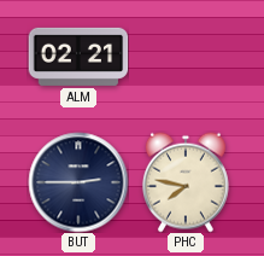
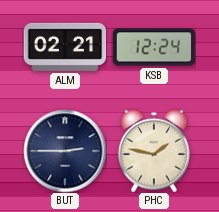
KSB: none -> 12:24 (154, 47)
PHC: 7:47 -> 1:47 (154, 151)
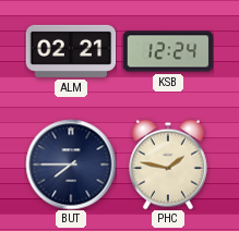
BUT: 2:45 -> 7:45 (71, 165)
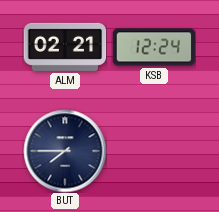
PHC: 1:47 -> none (168, 165)
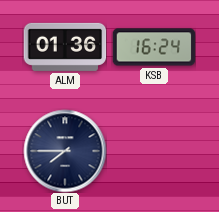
ALM: 02:21 -> 01:36 (65, 47)
KSB: 12:24 -> 16:24 (154, 47)
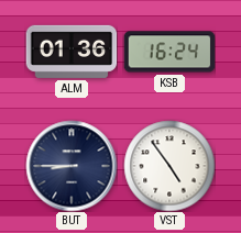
BUT: 7:45 -> 8:45 (72, 166)
VST: none -> 4:54 (169, 166)
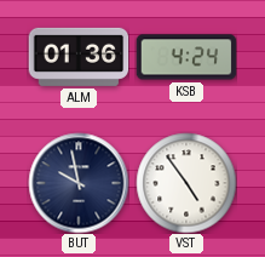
KSB: 16:24 -> 4:24 (186, 57)
BUT: 8:45 -> 9:58 (79, 183)
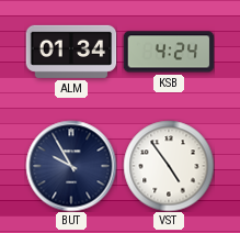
ALM: 01:36 -> 01:34 (71, 52)
BUT: 9:58 -> 9:55 (71, 166)
